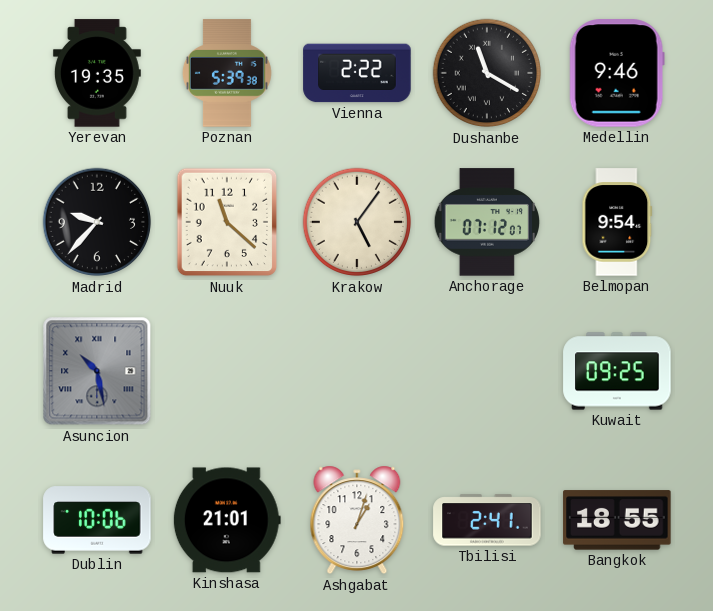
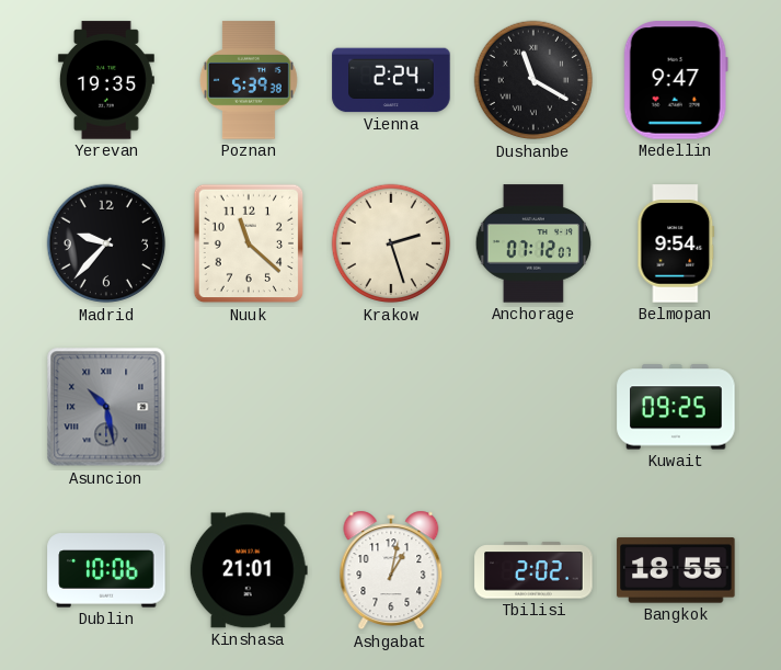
Vienna: 2:22 -> 2:24 (391, 80)
Medellin: 9:46 -> 9:47 (676, 80)
Krakow: 5:06 -> 2:27 (391, 243)
Ashgabat: 1:03 -> 1:02 (391, 570)
Tbilisi: 2:41 -> 2:02 (533, 570)
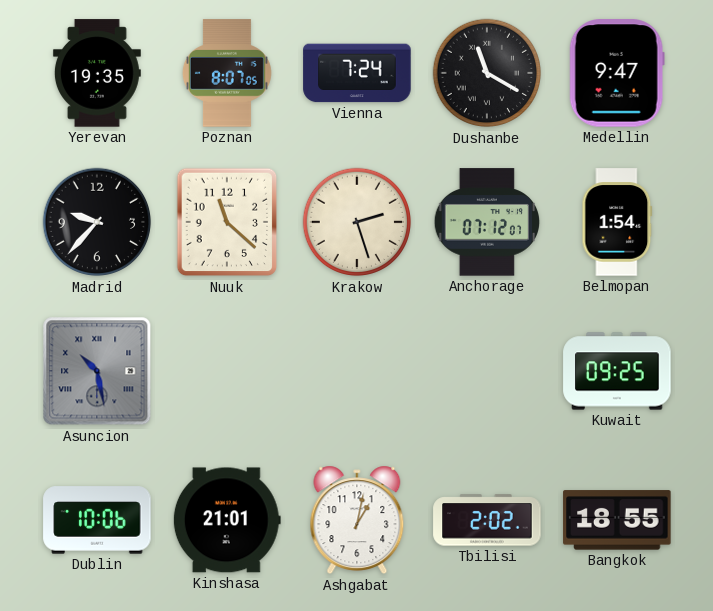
Poznan: 5:39 -> 8:07 (227, 73)
Vienna: 2:24 -> 7:24 (357, 73)
Belmopan: 9:54 -> 1:54 (617, 222)
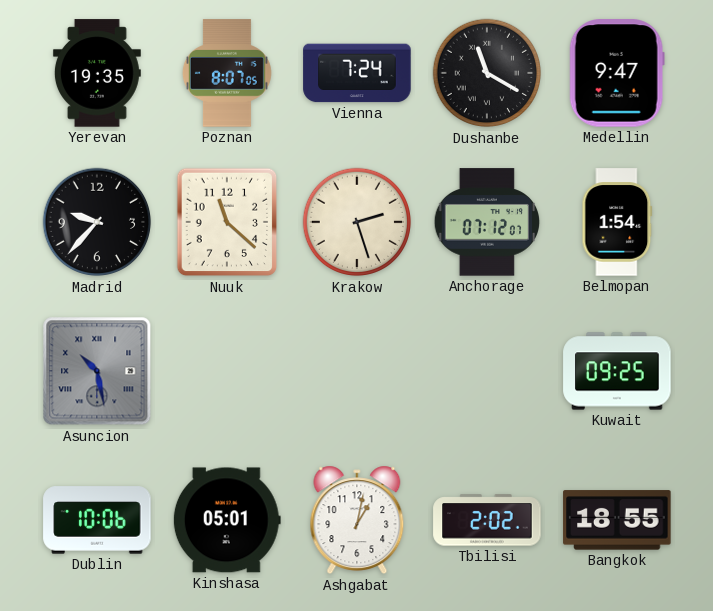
Kinshasa: 21:01 -> 05:01 (227, 520)
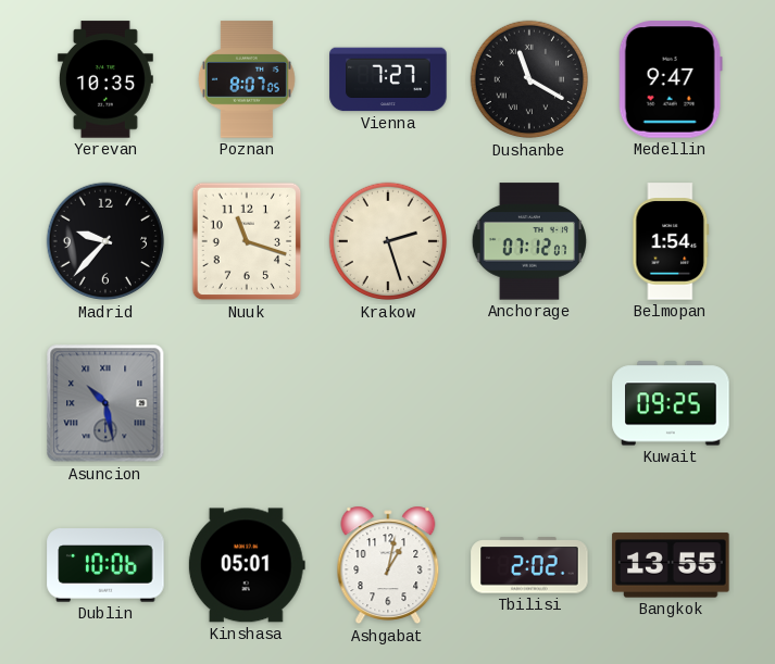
Yerevan: 19:35 -> 10:35 (105, 79)
Vienna: 7:24 -> 7:27 (388, 79)
Nuuk: 11:22 -> 11:18 (247, 241)
Bangkok: 18:55 -> 13:55 (671, 565)
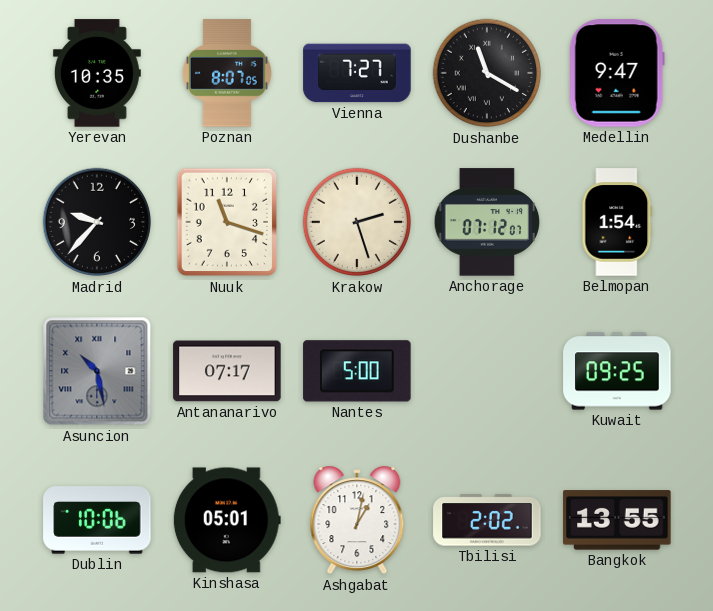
Antananarivo: none -> 07:17 (227, 371)
Nantes: none -> 5:00 (357, 371)
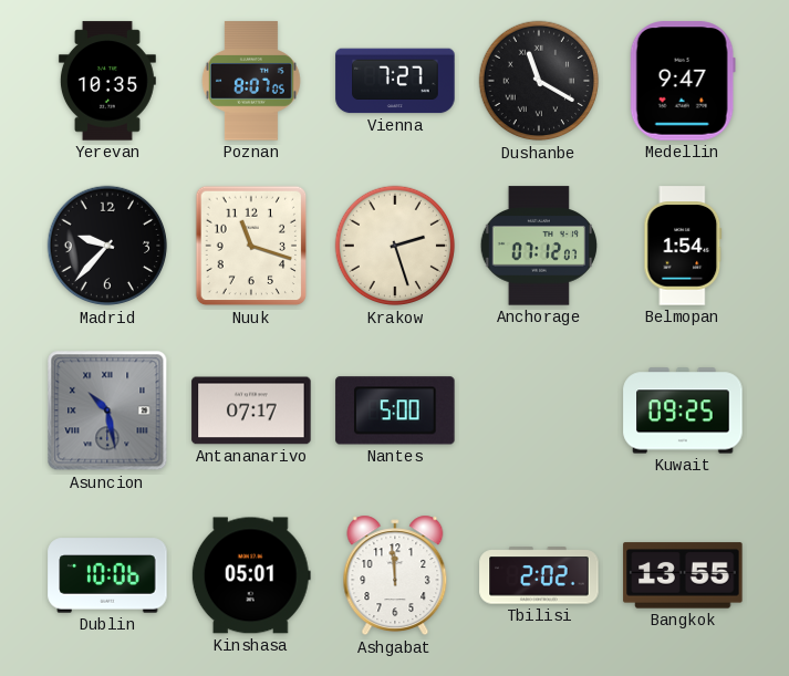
Ashgabat: 1:02 -> 11:59 (395, 575)
